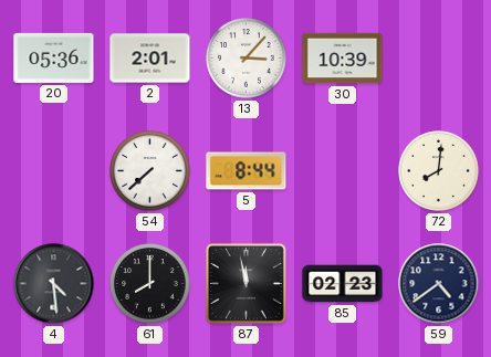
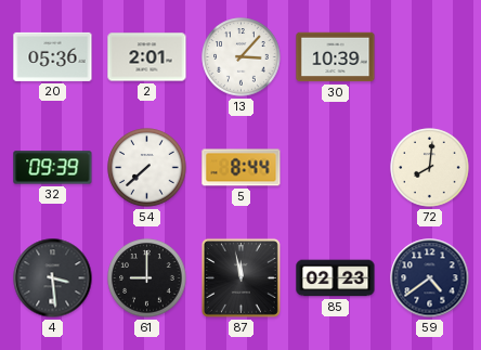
32: none -> 09:39 (53, 168)
4: 4:29 -> 3:29 (53, 278)
61: 8:00 -> 9:00 (147, 278)
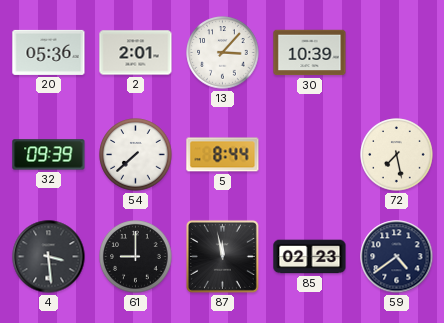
72: 8:01 -> 7:28 (397, 155)
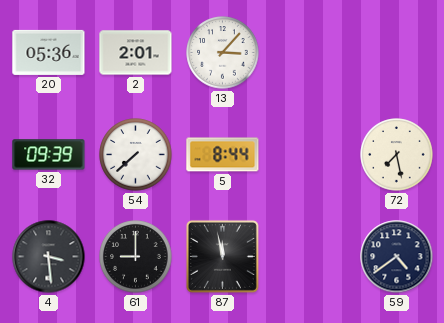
30: 10:39 -> none (310, 53)
85: 02:23 -> none (310, 257)
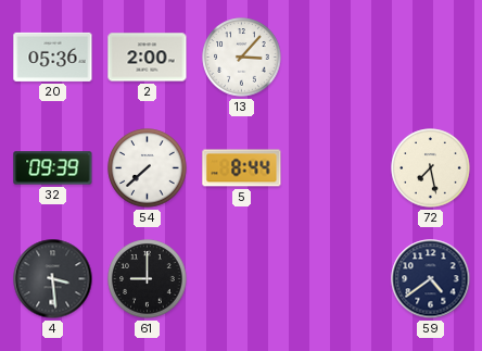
2: 2:01 -> 2:00 (148, 58)
87: 11:58 -> none (222, 256)
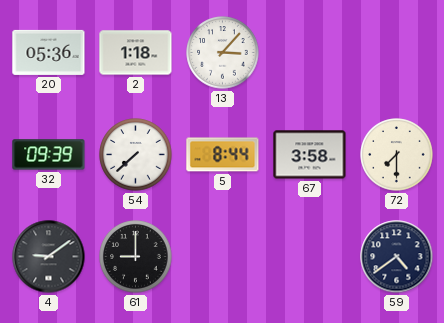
2: 2:00 -> 1:18 (136, 53)
67: none -> 3:58 (310, 155)
72: 7:28 -> 7:30 (397, 155)
4: 3:29 -> 9:09 (49, 257)
